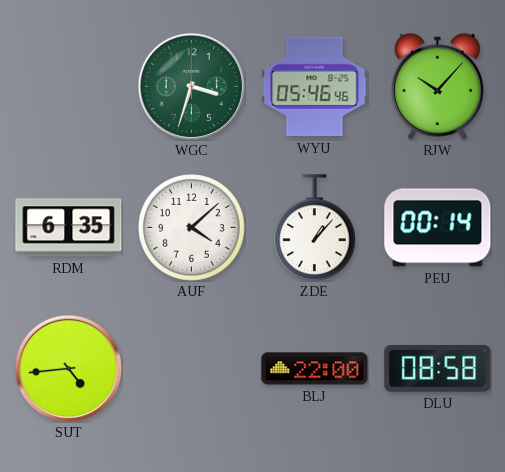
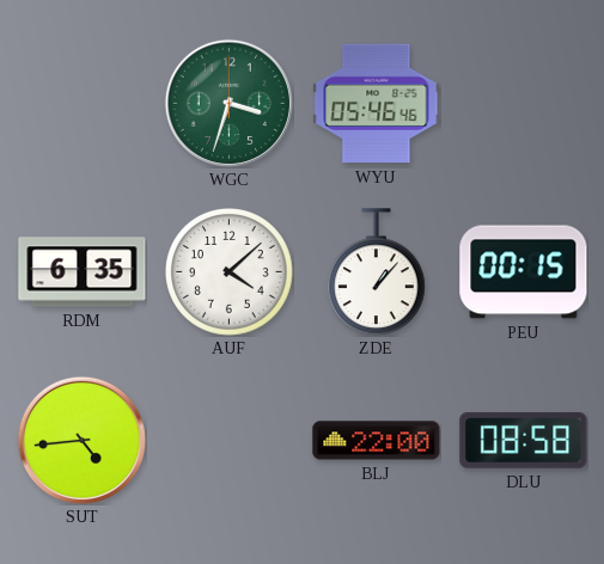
RJW: 10:07 -> none (437, 86)
PEU: 00:14 -> 00:15 (524, 272)
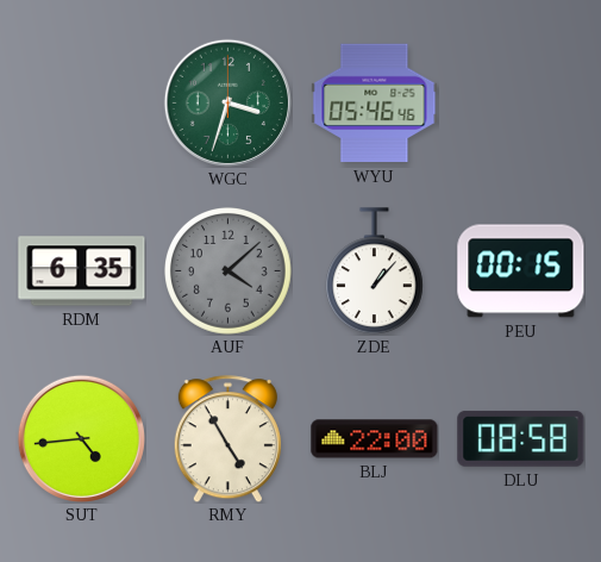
AUF dial: white -> grey (228, 271)
RMY: none -> 4:55 (227, 439)
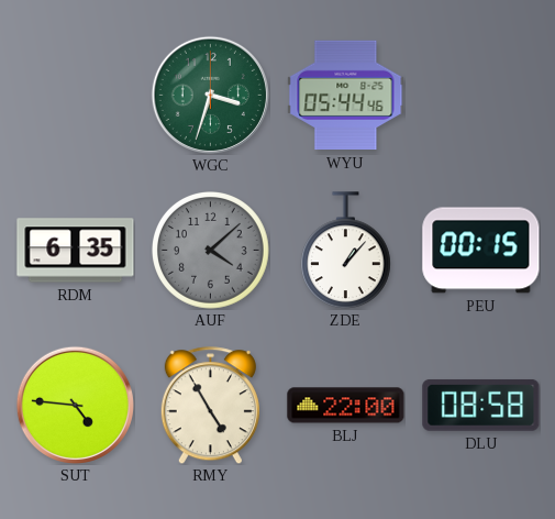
WYU: 05:46 -> 05:44 (346, 96)
SUT: 4:44 -> 4:46 (75, 405)
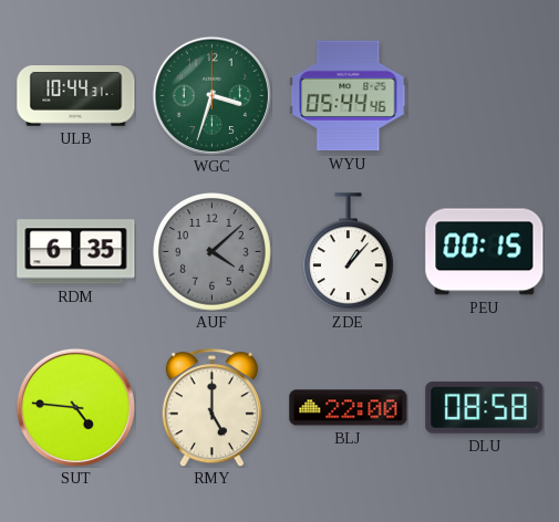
ULB: none -> 10:44 (76, 96)
RMY: 4:55 -> 5:00 (211, 408)
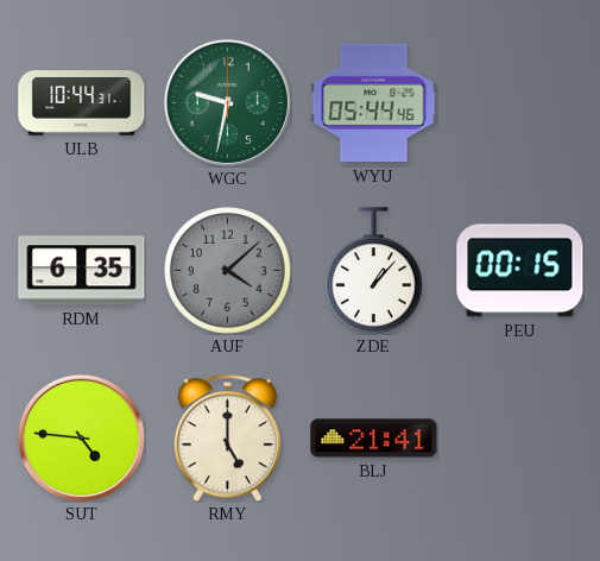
WGC: 3:33 -> 9:32 (227, 102)
BLJ: 22:00 -> 21:41 (374, 439)
DLU: 08:58 -> none (485, 407)
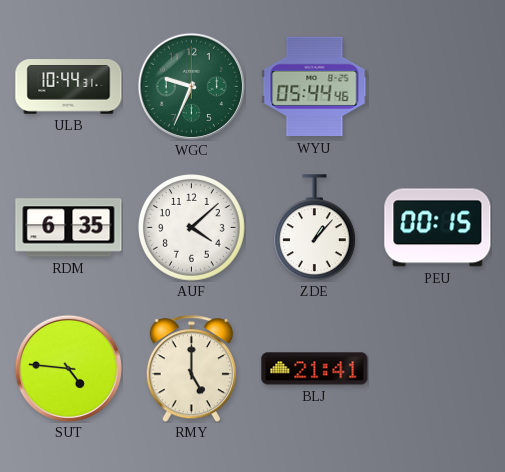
WGC: 9:32 -> 9:34 (191, 86)
AUF dial: grey -> white (192, 228)
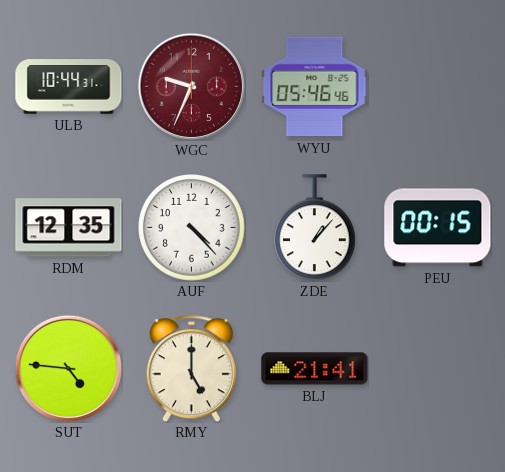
WGC dial: green -> burgundy (191, 86)
WYU: 05:44 -> 05:46 (315, 87)
RDM: 6:35 -> 12:35 (69, 228)
AUF: 4:08 -> 4:23 (192, 228)
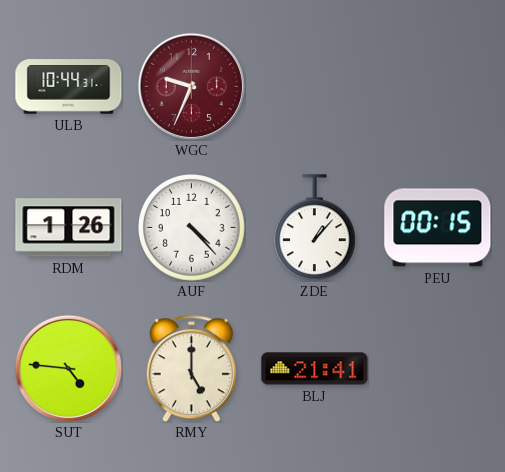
WYU: 05:46 -> none (315, 87)
RDM: 12:35 -> 1:26 (69, 228)
